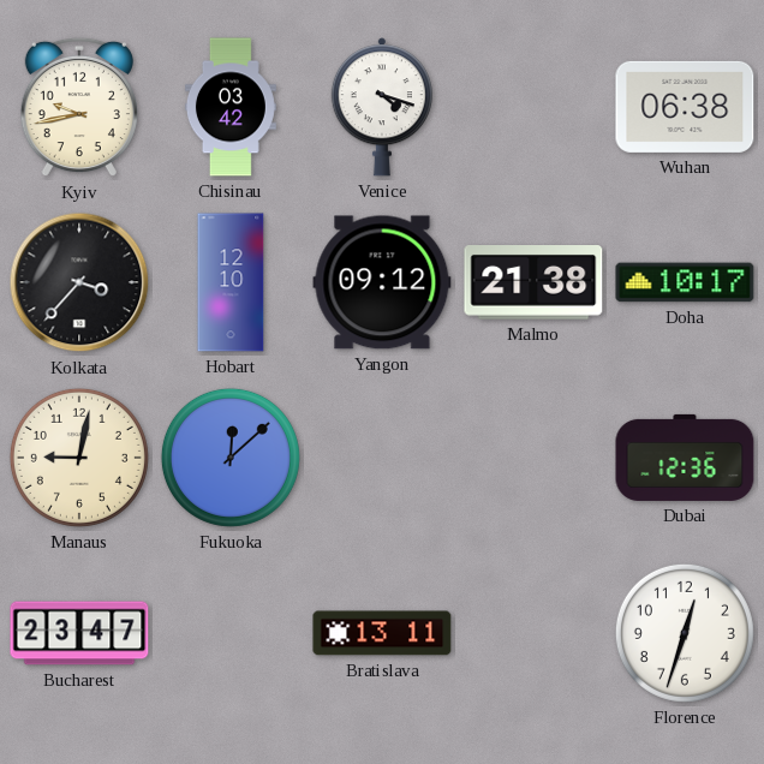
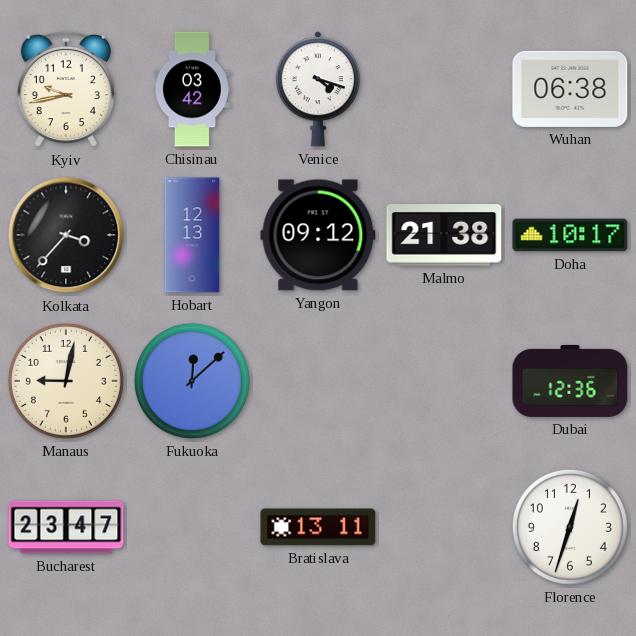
Hobart: 12:10 -> 12:13 (192, 235)
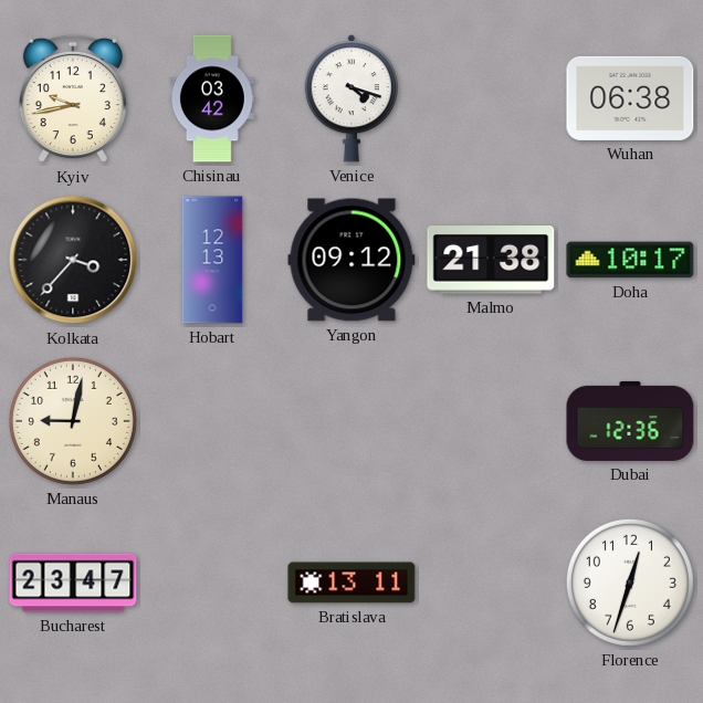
Fukuoka: 12:08 -> none (192, 381)
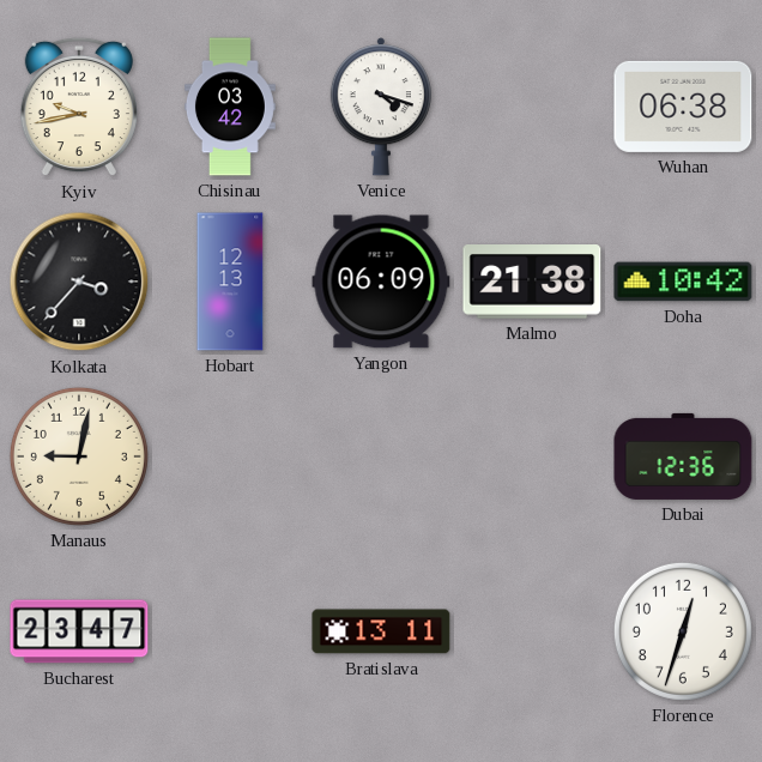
Yangon: 09:12 -> 06:09 (381, 282)
Doha: 10:17 -> 10:42 (683, 282)
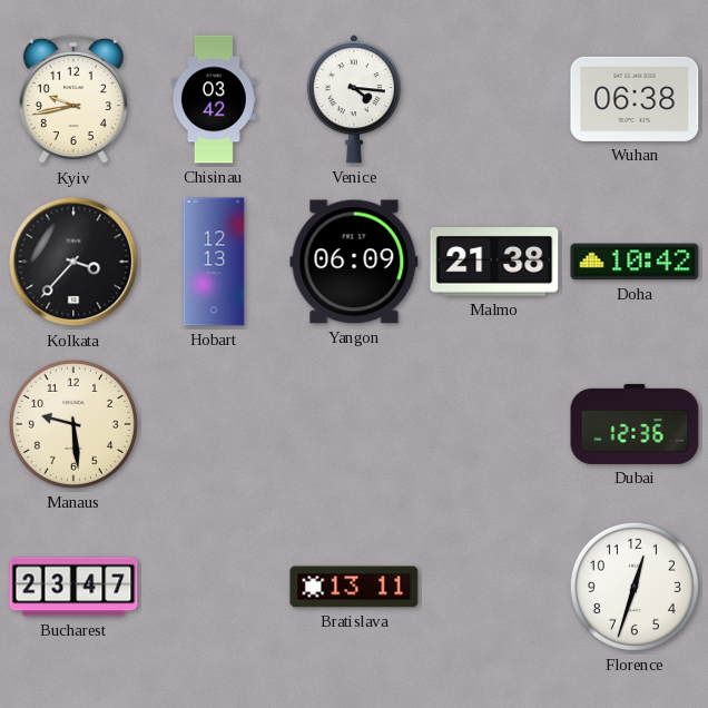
Venice: 4:18 -> 4:16 (354, 99)
Manaus: 9:02 -> 9:29 (73, 424)
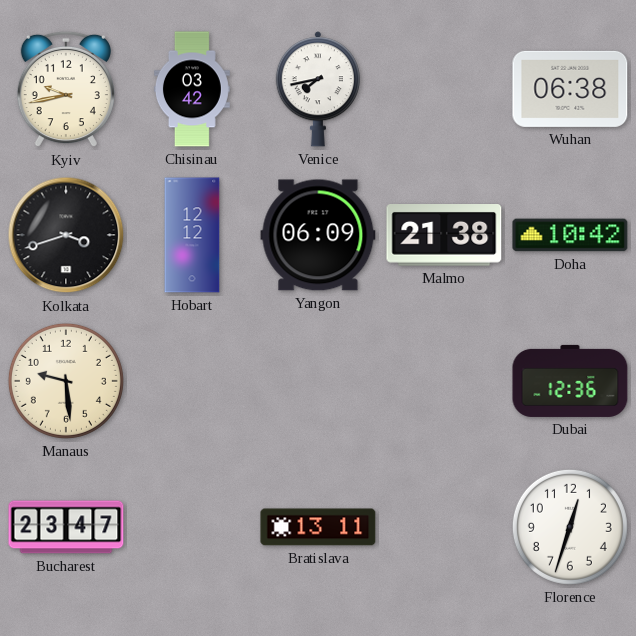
Venice: 4:16 -> 7:43 (318, 89)
Kolkata: 3:37 -> 3:42 (66, 235)
Hobart: 12:13 -> 12:12 (192, 235)
